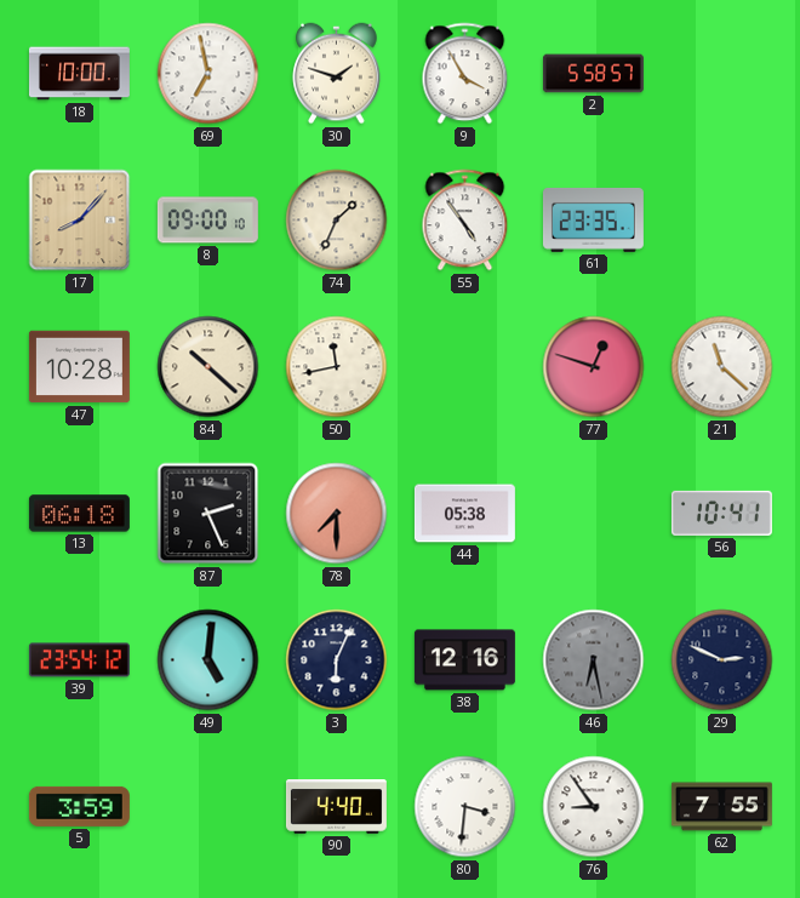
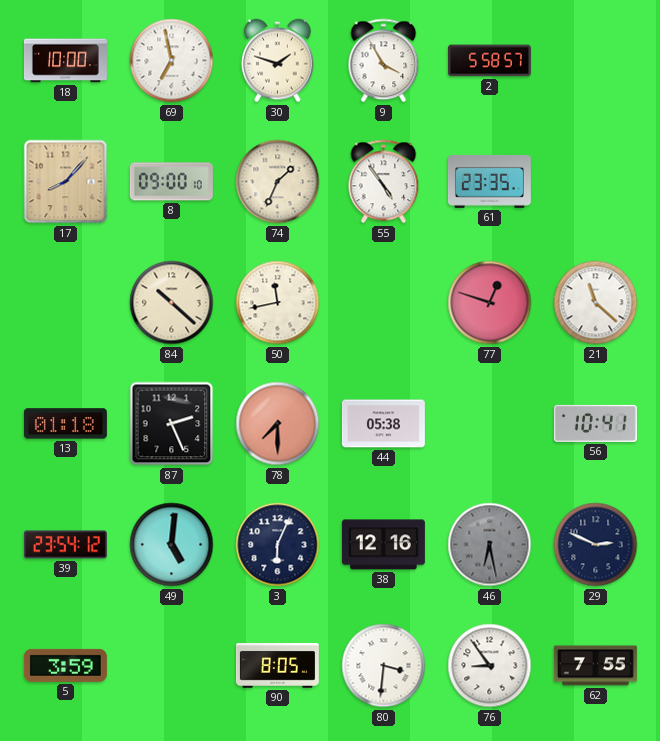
47: 10:28 -> none (79, 367)
13: 06:18 -> 01:18 (65, 424)
90: 4:40 -> 8:05 (277, 666)
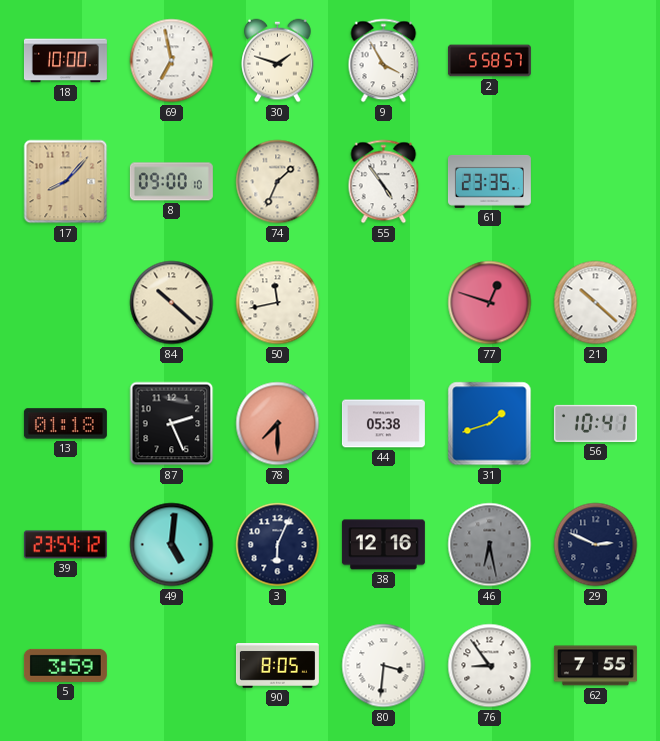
21: 11:22 -> 10:22 (596, 303)
31: none -> 1:42 (490, 424)
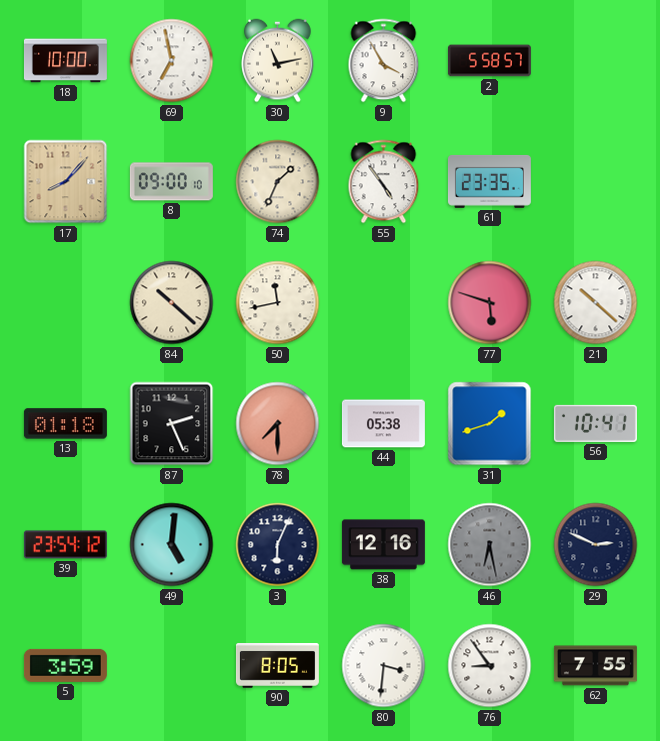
30: 1:48 -> 11:13 (278, 61)
77: 12:48 -> 5:48 (490, 303)
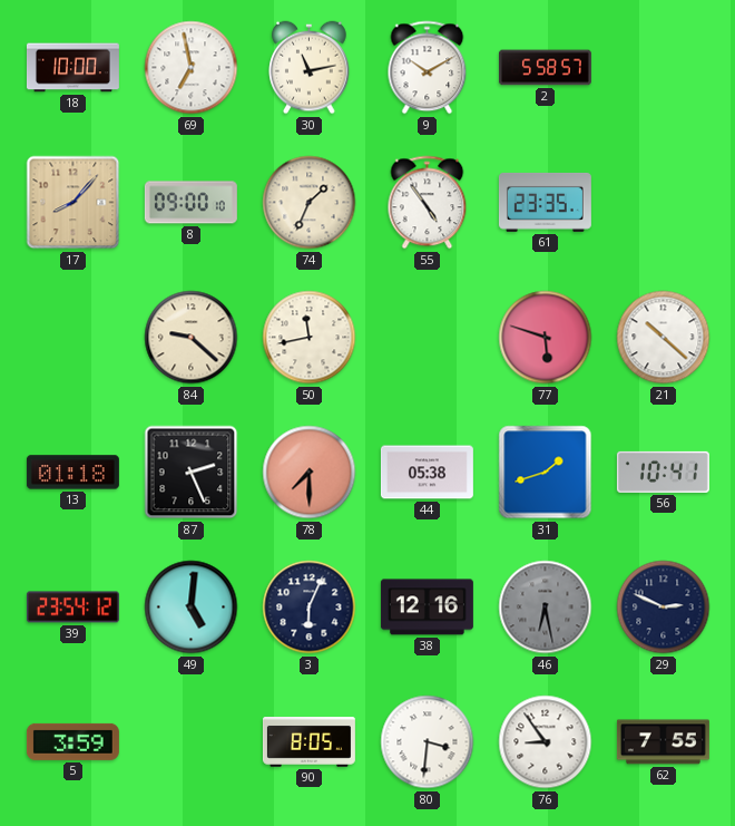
9: 3:55 -> 10:10 (428, 68)
84: 10:22 -> 9:22 (192, 338)
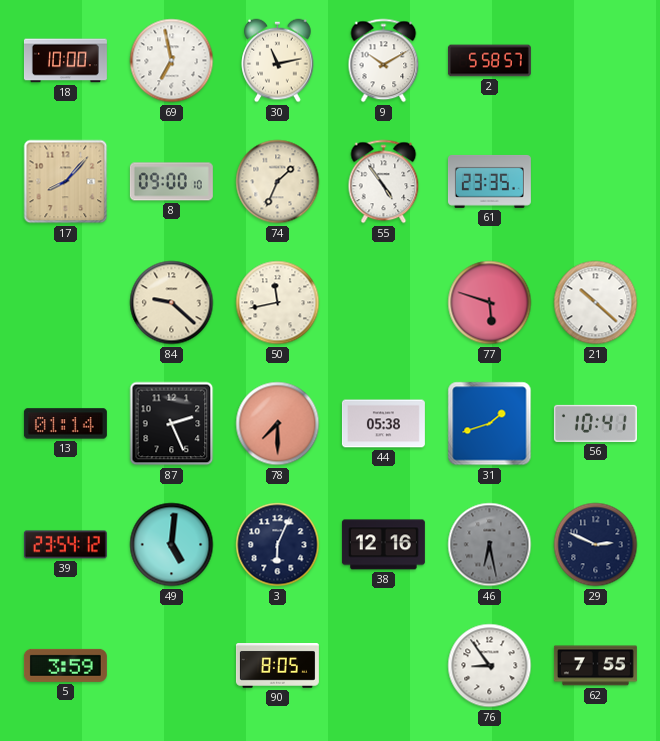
13: 01:18 -> 01:14 (65, 424)
80: 3:31 -> none (428, 742)
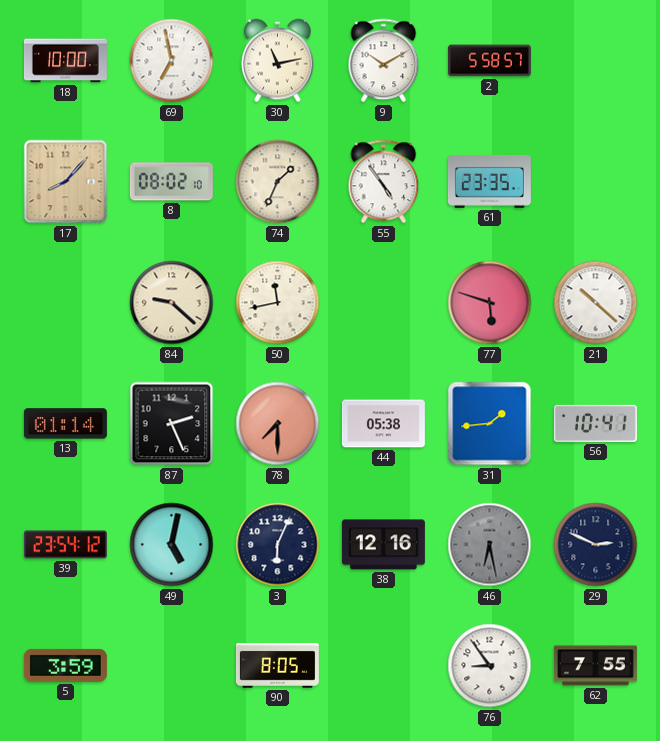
8: 09:00 -> 08:02 (171, 182)
31: 1:42 -> 1:44 (490, 424)
49: 5:01 -> 5:02 (172, 545)
